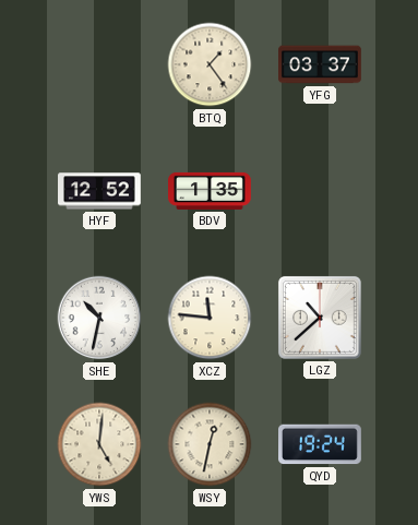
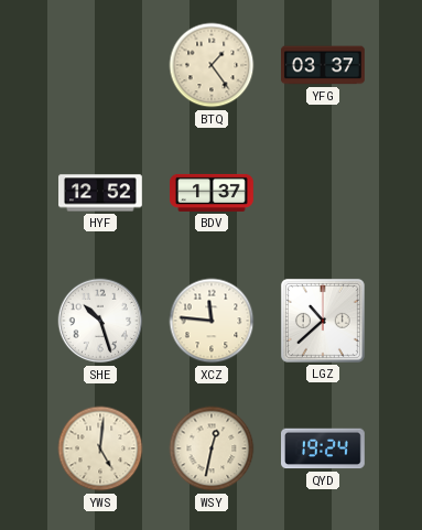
BDV: 1:35 -> 1:37 (212, 193)
SHE: 10:32 -> 10:27 (100, 321)
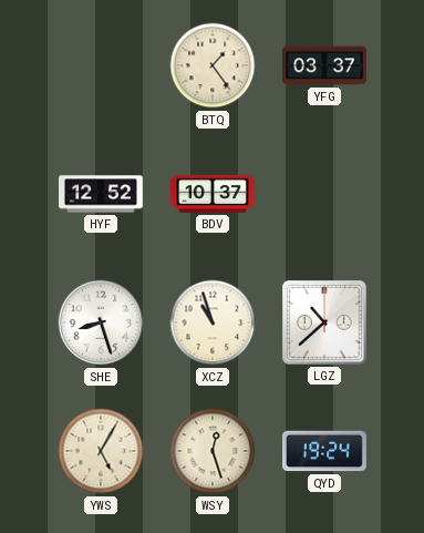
BDV: 1:37 -> 10:37 (213, 194)
SHE: 10:27 -> 8:27 (101, 322)
XCZ: 11:46 -> 10:57 (213, 322)
YWS: 5:01 -> 5:05 (101, 451)
WSY: 12:32 -> 12:27 (213, 451)
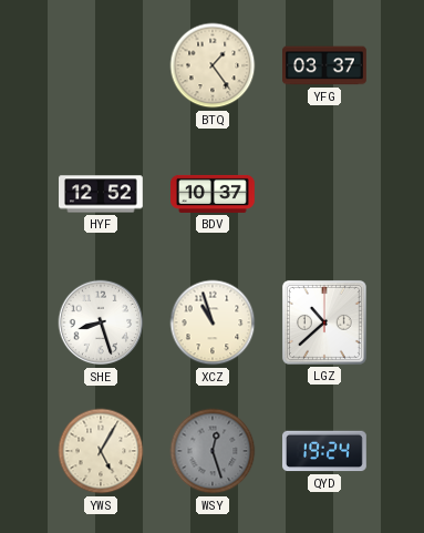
WSY dial: cream -> grey (213, 451)
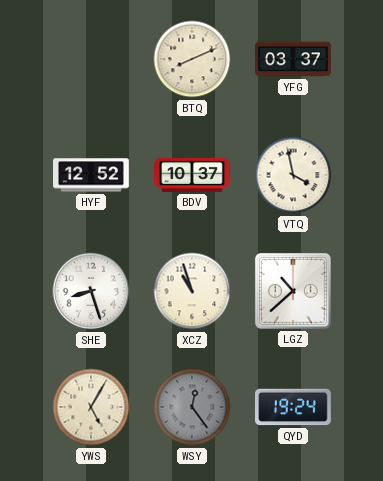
BTQ: 1:24 -> 8:11 (192, 59)
VTQ: none -> 3:58 (293, 175)
WSY: 12:27 -> 12:24 (192, 407)
